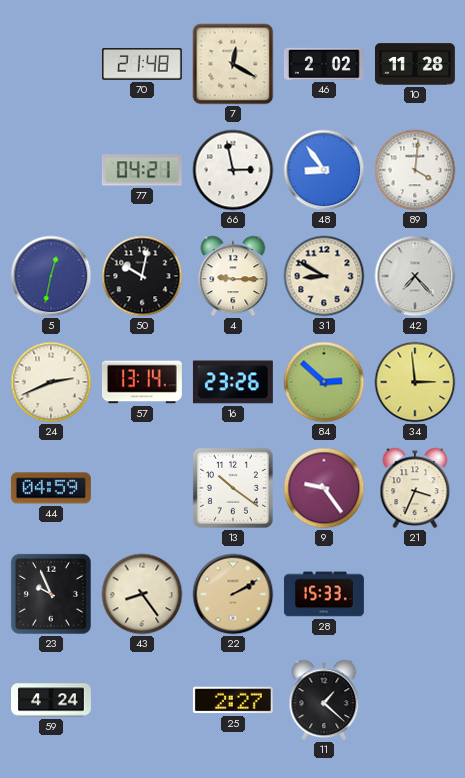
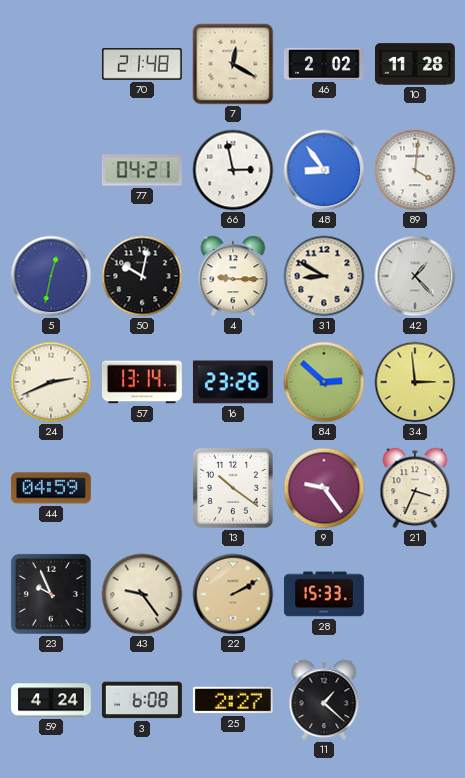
42: 7:23 -> 1:23 (415, 276)
43: 8:24 -> 9:24 (142, 594)
3: none -> 6:08 (142, 700)
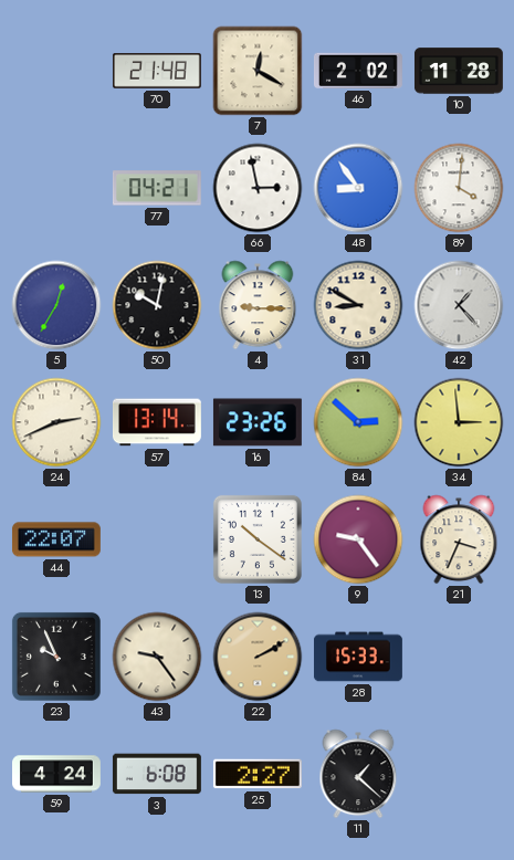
5: 12:32 -> 12:35 (56, 305)
44: 04:59 -> 22:07 (56, 539)
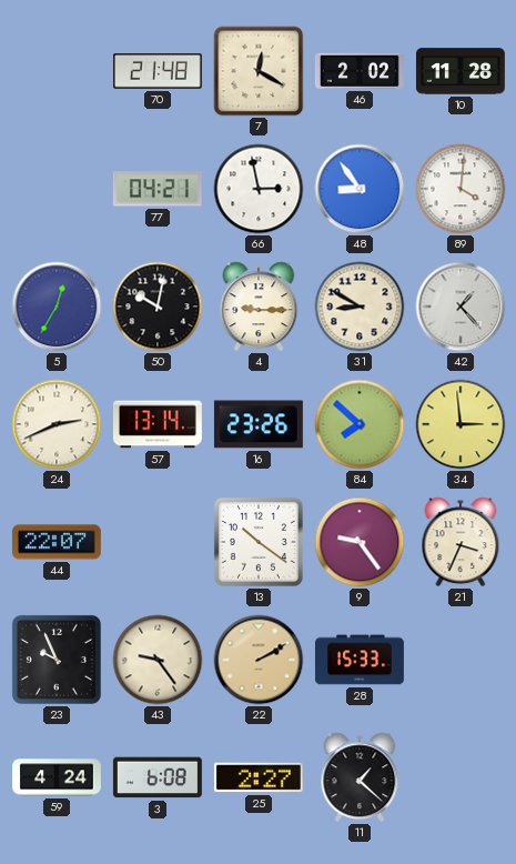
84: 2:52 -> 7:52 (360, 424)
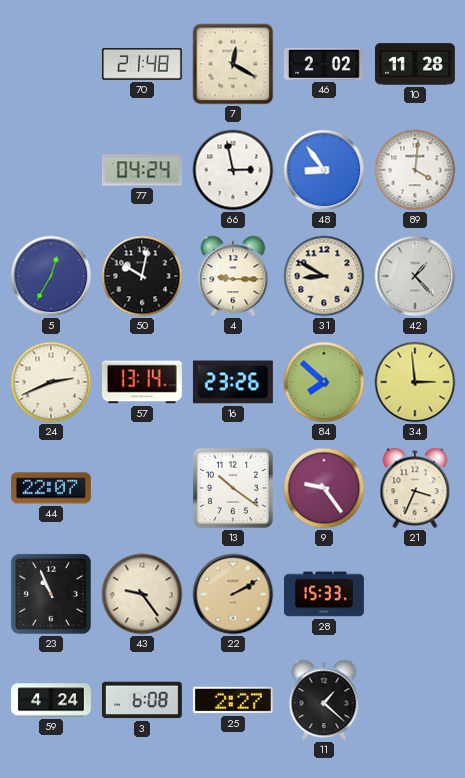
77: 04:21 -> 04:24 (142, 170)
23: 9:56 -> 10:56 (51, 594)
